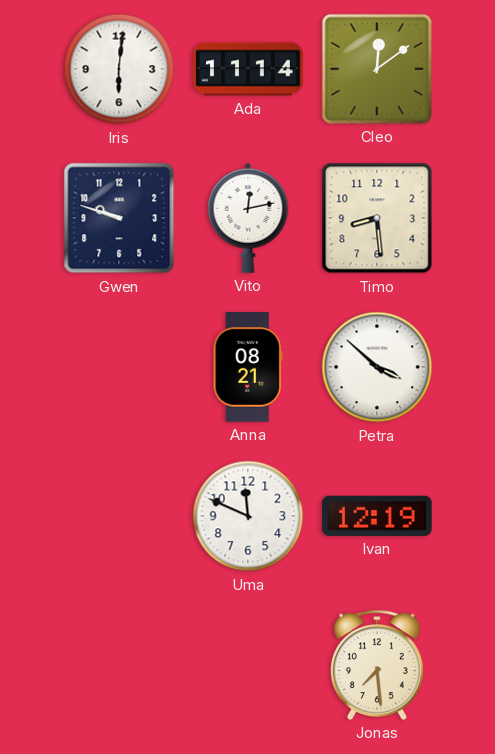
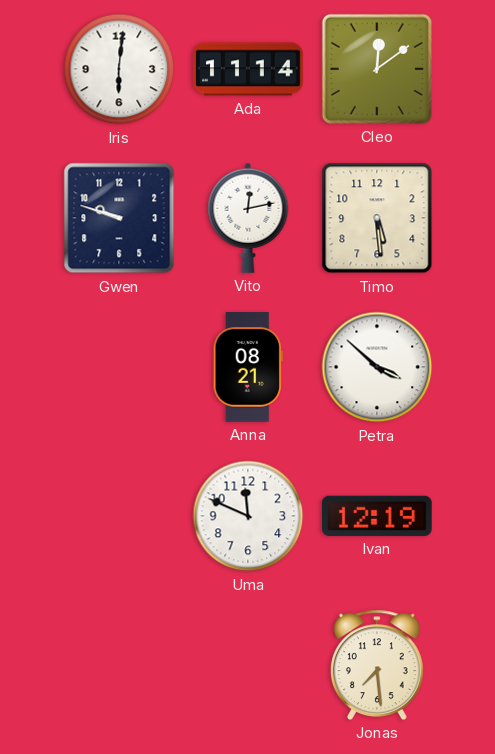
Timo: 8:29 -> 5:29 (377, 218)
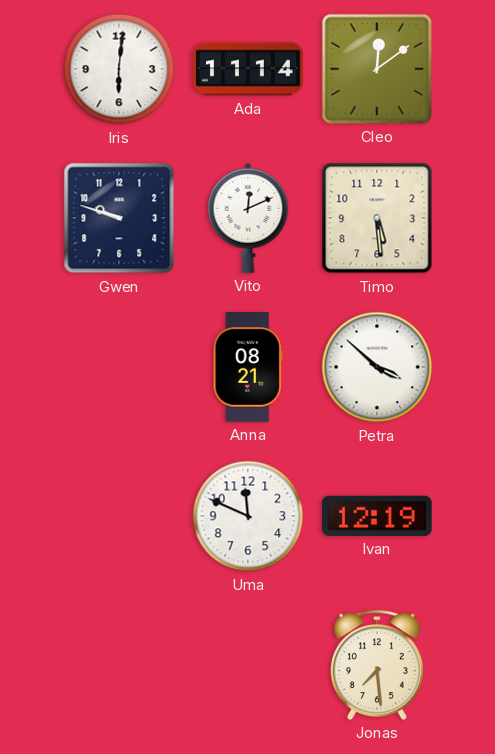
Vito: 12:13 -> 12:11 (248, 218)
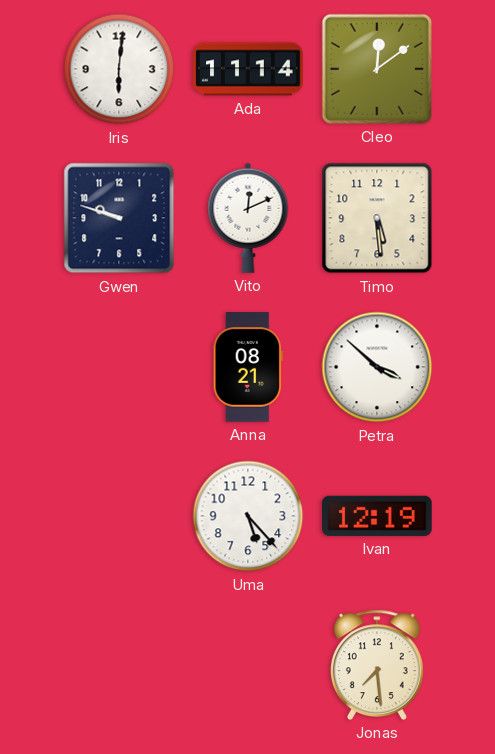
Uma: 11:49 -> 5:23 (248, 516)
